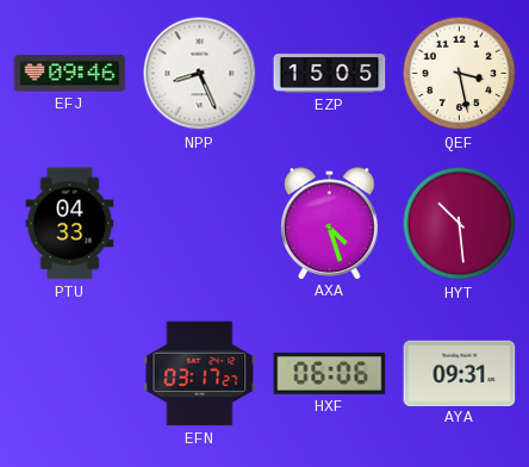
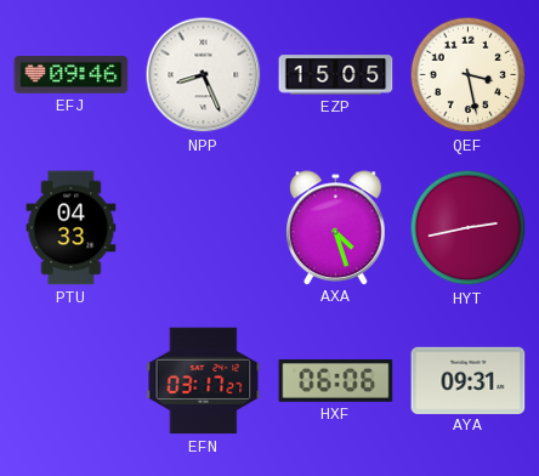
HYT: 10:29 -> 2:43 (469, 228)
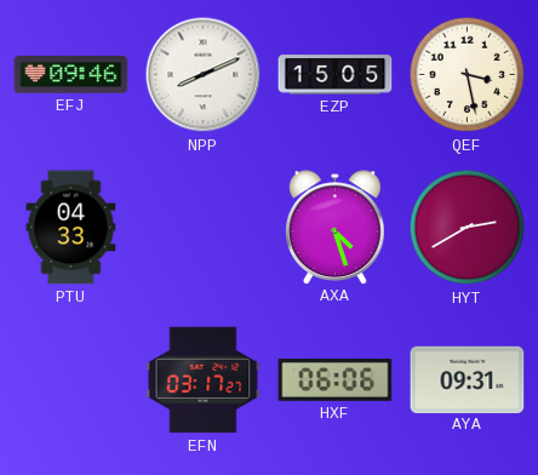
NPP: 8:26 -> 8:11 (204, 75)
HYT: 2:43 -> 2:40 (468, 228)
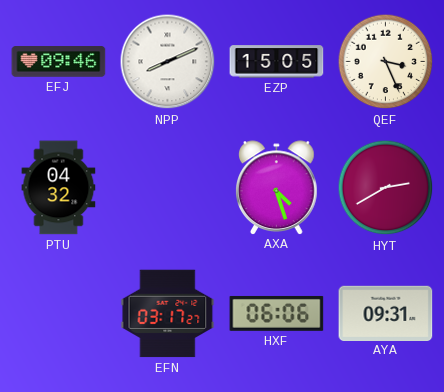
QEF: 3:28 -> 3:26 (386, 62)
PTU: 04:33 -> 04:32 (59, 188)
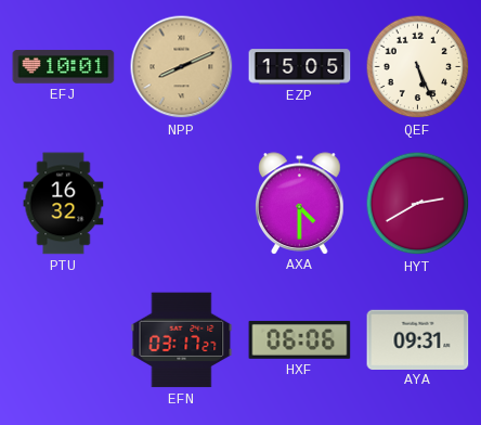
EFJ: 09:46 -> 10:01 (64, 67)
NPP dial: white -> champagne (182, 67)
QEF: 3:26 -> 5:26 (418, 67)
PTU: 04:32 -> 16:32 (64, 204)
AXA: 4:27 -> 4:30 (300, 203)
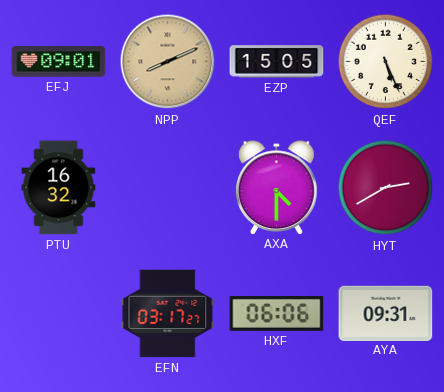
EFJ: 10:01 -> 09:01 (59, 62)
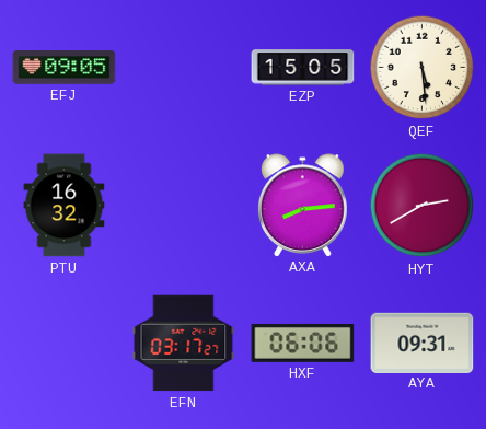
EFJ: 09:01 -> 09:05 (65, 68)
NPP: 8:11 -> none (168, 62)
QEF: 5:26 -> 5:29 (423, 68)
AXA: 4:30 -> 8:14 (303, 205)
